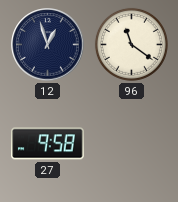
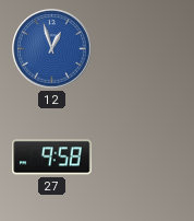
12 dial: navy -> blue (52, 49)
96: 11:21 -> none (131, 44)
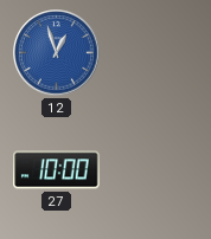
27: 9:58 -> 10:00 (57, 170)
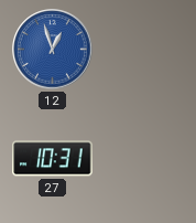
27: 10:00 -> 10:31 (53, 159)
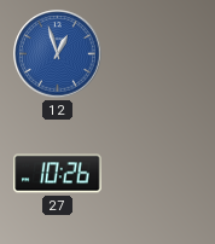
27: 10:31 -> 10:26 (58, 174)
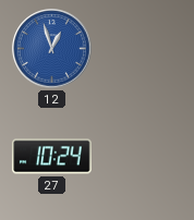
27: 10:26 -> 10:24 (52, 157)
